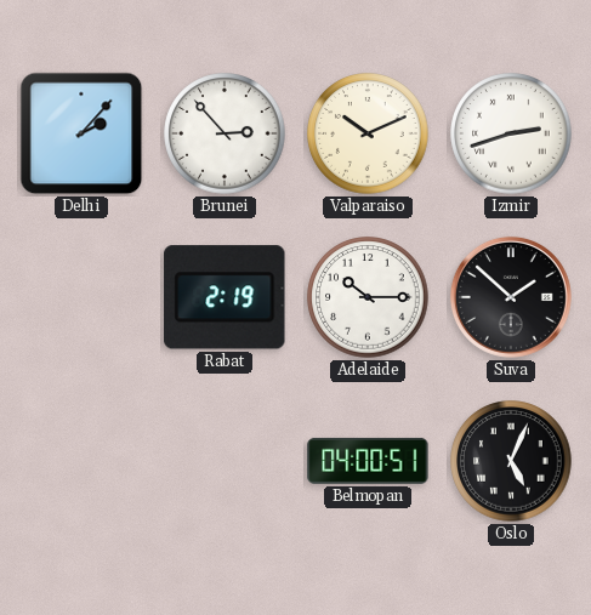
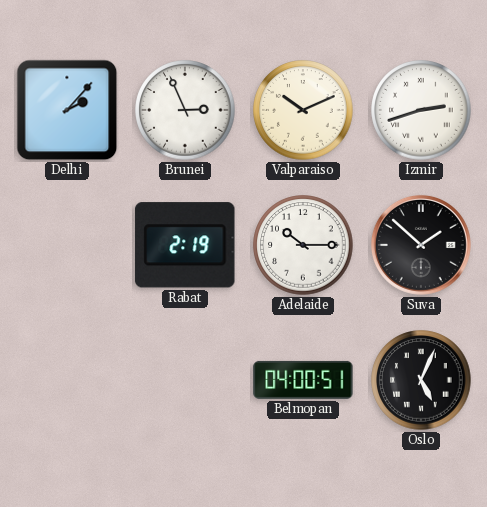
Brunei: 2:53 -> 2:56 (185, 110)
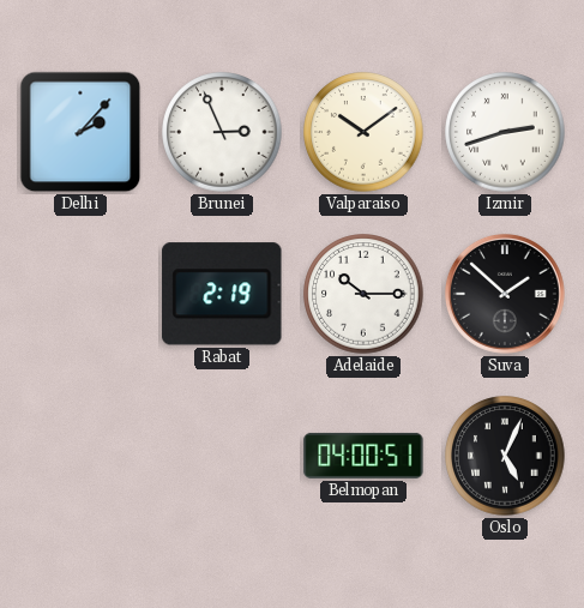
Valparaiso: 10:11 -> 10:09 (363, 132)
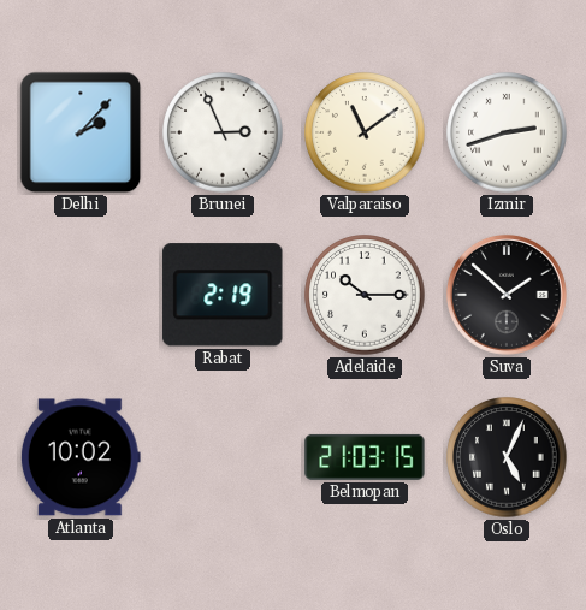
Valparaiso: 10:09 -> 11:09 (365, 132)
Atlanta: none -> 10:02 (81, 457)
Belmopan: 04:00 -> 21:03 (365, 457)
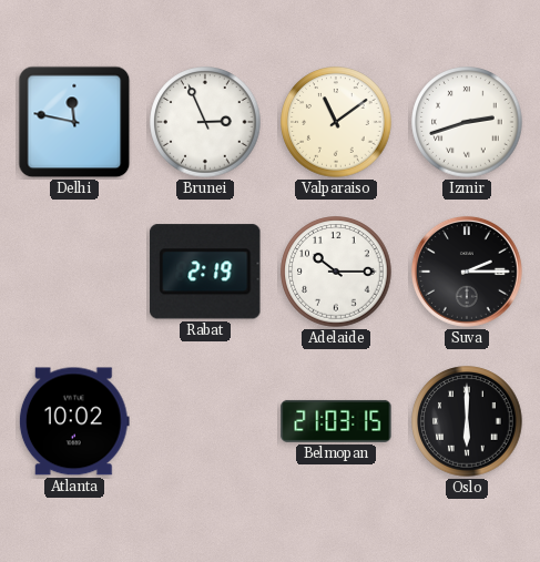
Delhi: 2:07 -> 11:47 (74, 122)
Suva: 1:52 -> 2:15 (467, 272)
Oslo: 5:04 -> 6:00 (467, 421)
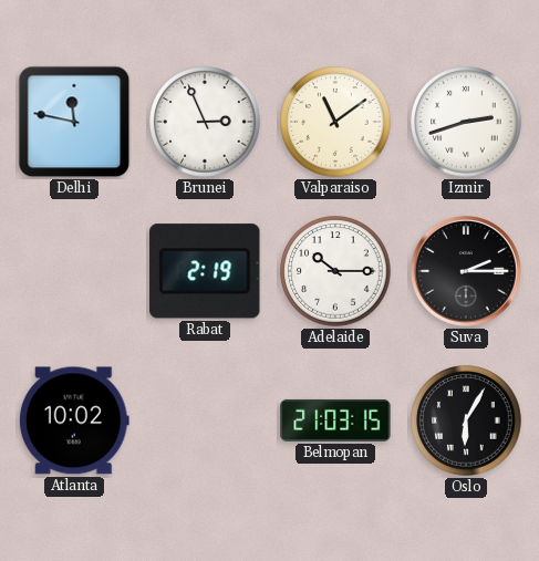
Oslo: 6:00 -> 6:05 (466, 420)
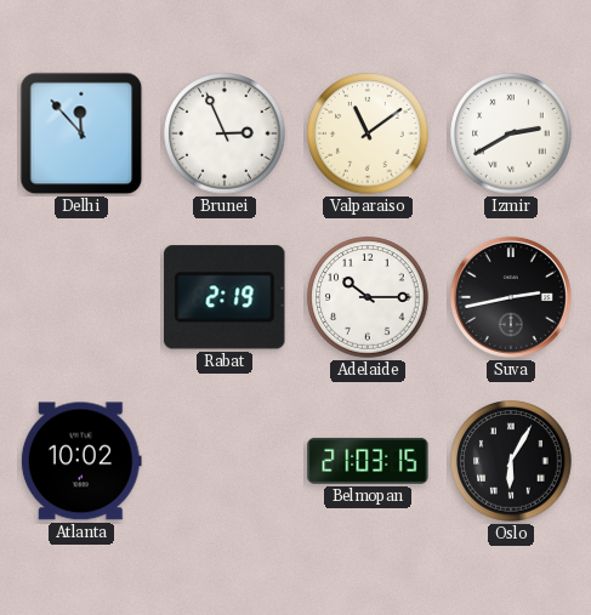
Delhi: 11:47 -> 11:53 (81, 133)
Izmir: 2:42 -> 2:40 (511, 133)
Suva: 2:15 -> 2:43 (511, 297)
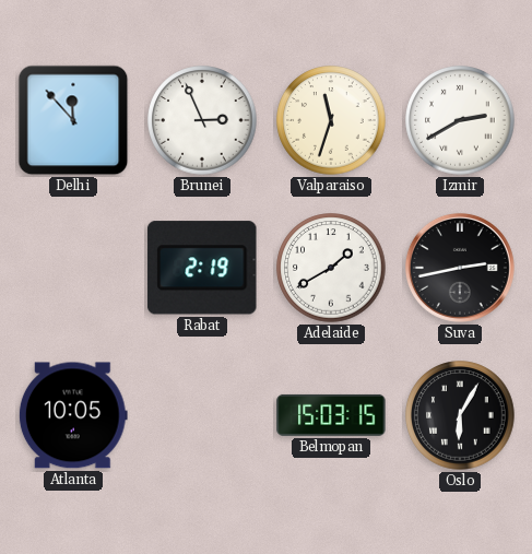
Valparaiso: 11:09 -> 11:33 (331, 120)
Adelaide: 10:15 -> 1:40 (331, 268)
Atlanta: 10:02 -> 10:05 (73, 415)
Belmopan: 21:03 -> 15:03 (331, 415)
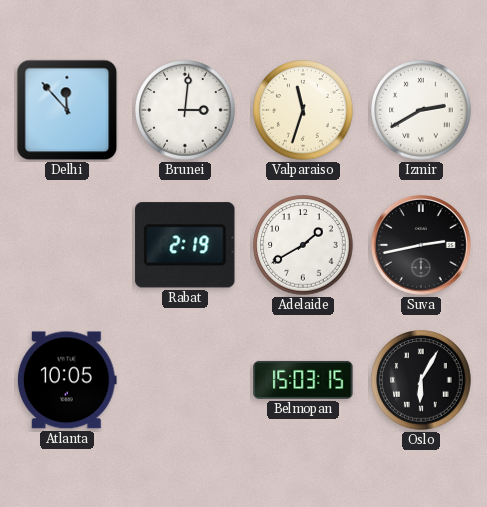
Brunei: 2:56 -> 3:01 (185, 110)
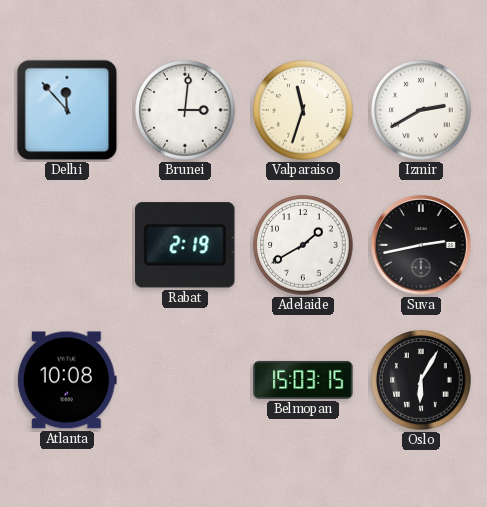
Atlanta: 10:05 -> 10:08 (67, 380)
